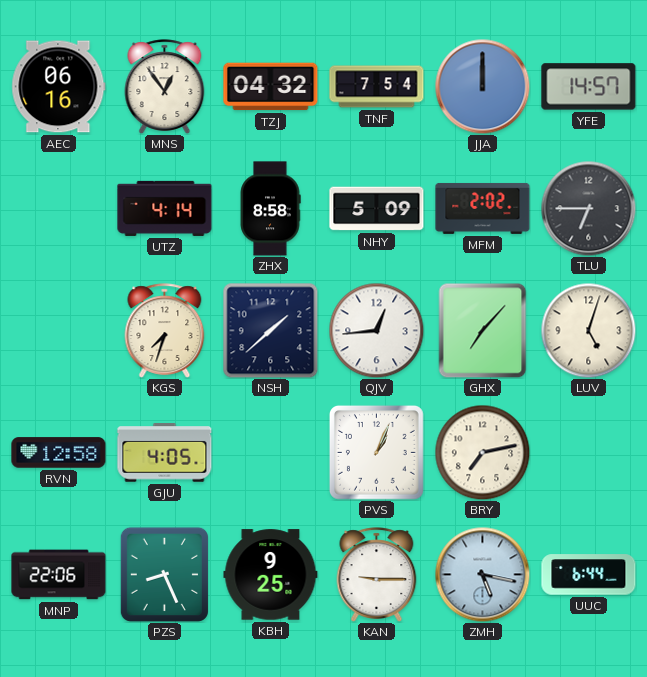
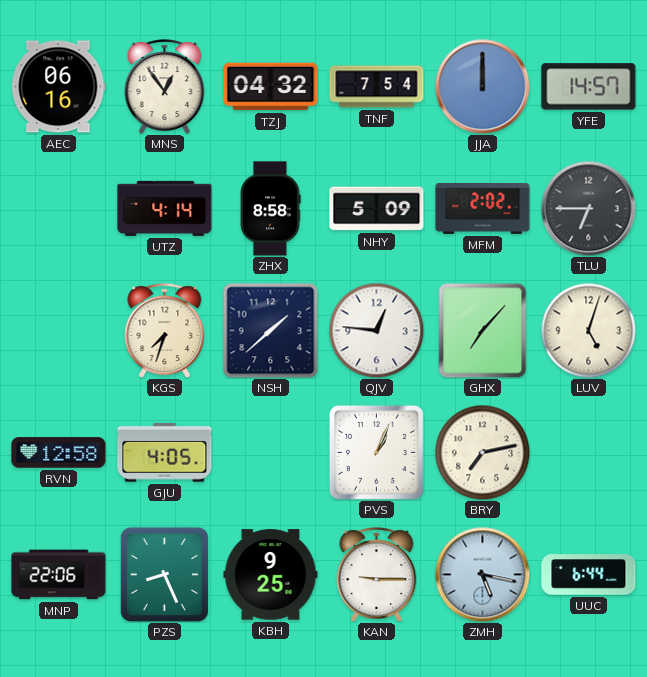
QJV: 12:44 -> 12:46 (376, 330)
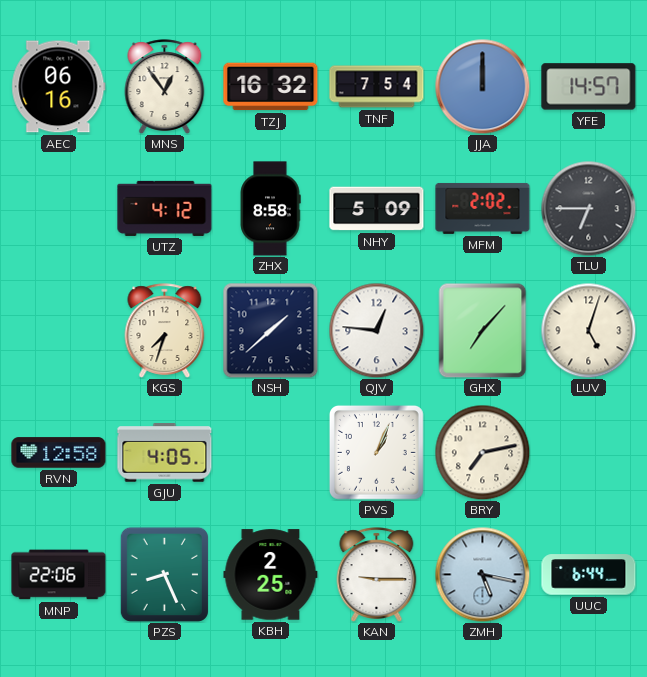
TZJ: 04:32 -> 16:32 (271, 87)
UTZ: 4:14 -> 4:12 (165, 208)
KBH: 9:25 -> 2:25 (271, 575)
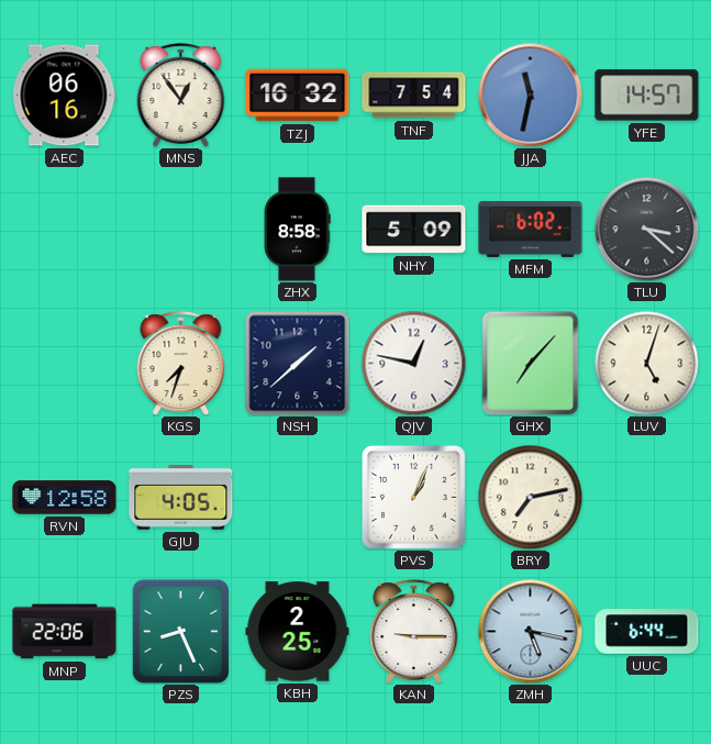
JJA: 12:00 -> 11:32 (530, 95)
UTZ: 4:12 -> none (165, 208)
MFM: 2:02 -> 6:02 (531, 229)
TLU: 6:45 -> 3:22 (646, 229)
QJV: 12:46 -> 12:47 (413, 363)
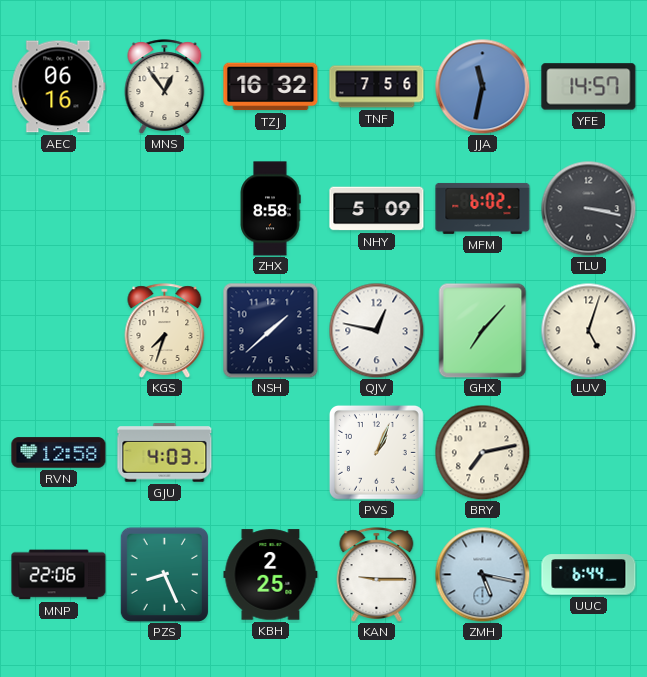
TNF: 7:54 -> 7:56 (377, 87)
TLU: 3:22 -> 3:17 (588, 208)
GJU: 4:05 -> 4:03 (165, 453)
